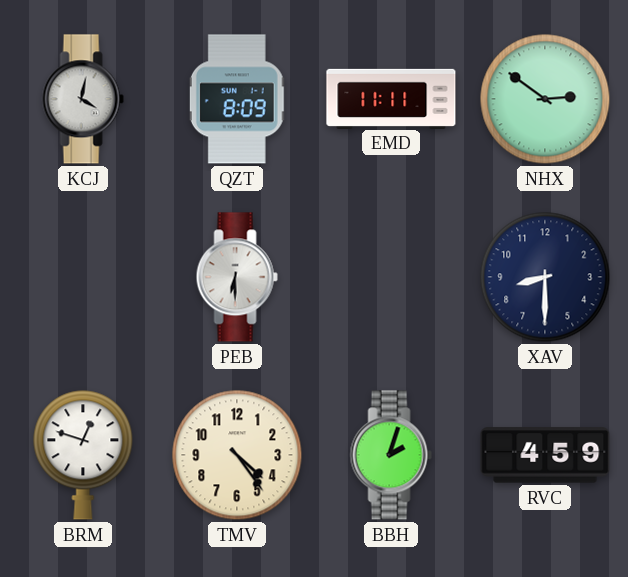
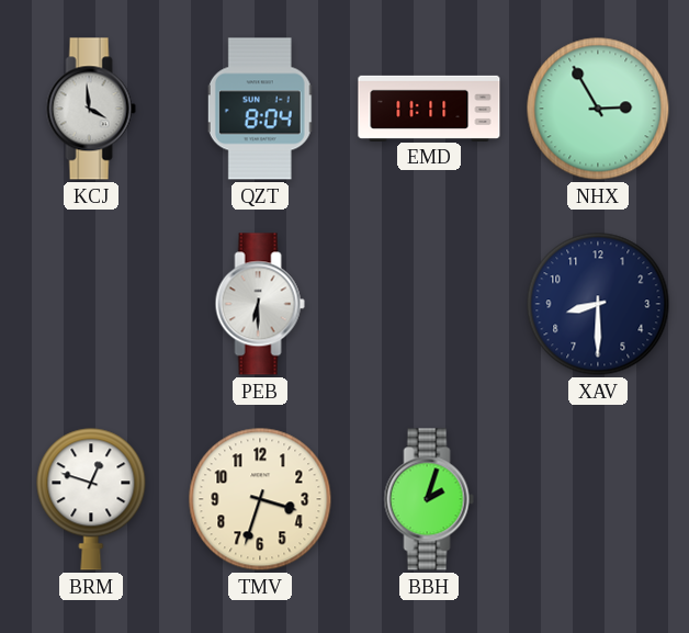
KCJ: 4:02 -> 3:59 (91, 109)
QZT: 8:09 -> 8:04 (260, 109)
NHX: 2:51 -> 2:55 (598, 109)
TMV: 4:24 -> 3:33 (260, 499)
RVC: 4:59 -> none (545, 455)
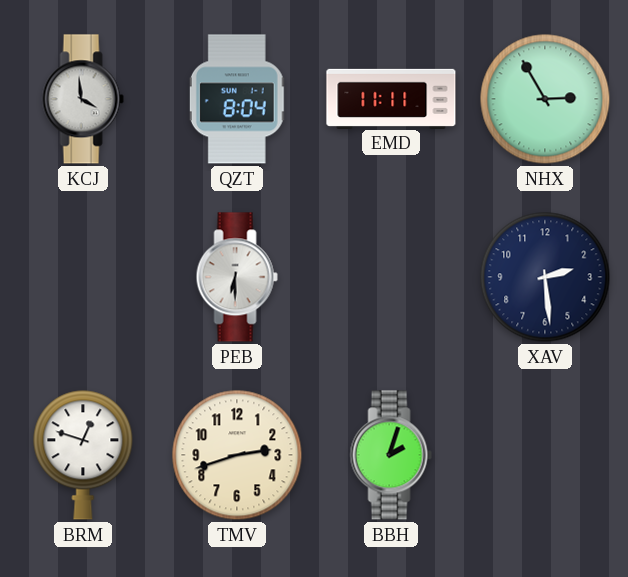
XAV: 8:30 -> 2:29 (545, 277)
TMV: 3:33 -> 2:42 (237, 455)
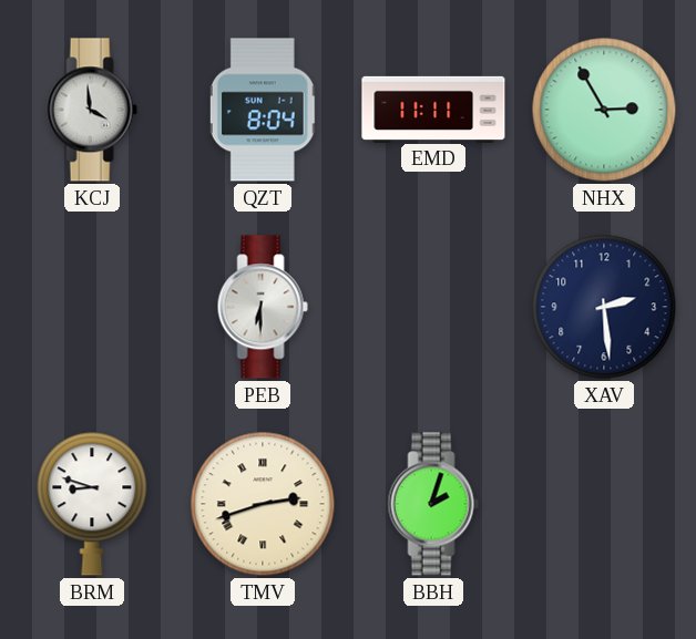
BRM: 12:48 -> 8:48 (92, 504)
TMV numerals: Arabic -> Roman (263, 504)
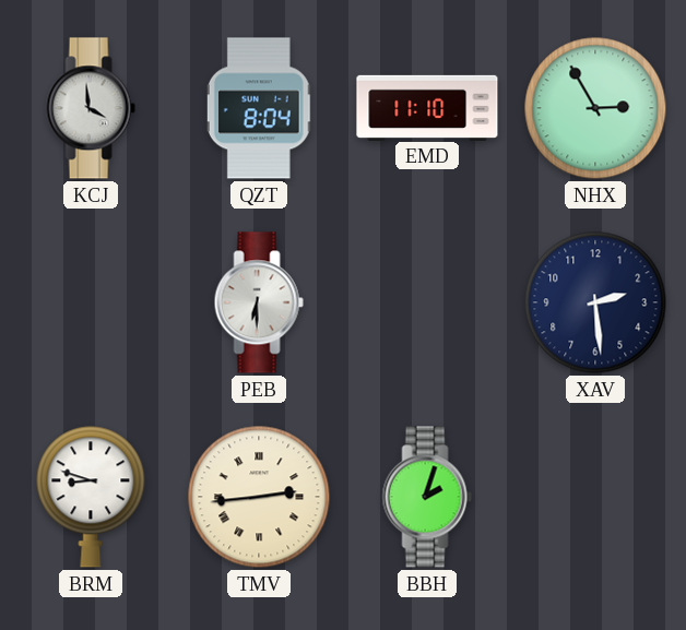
EMD: 11:11 -> 11:10 (427, 107)
TMV: 2:42 -> 2:44 (259, 497)
